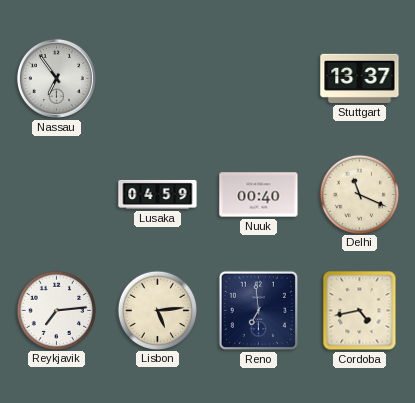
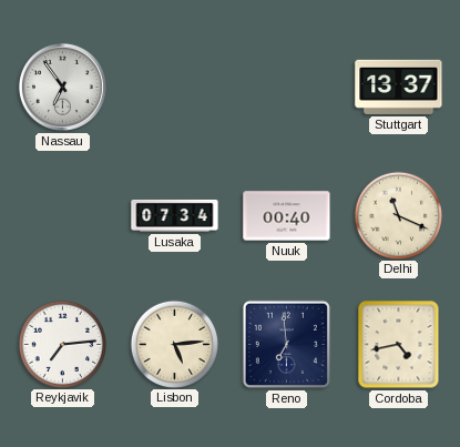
Lusaka: 04:59 -> 07:34 (175, 215)
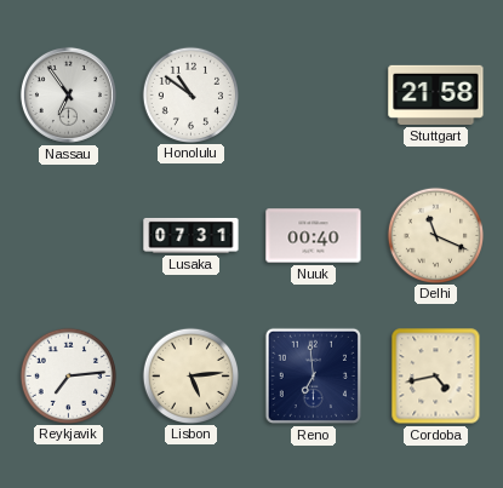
Honolulu: none -> 10:51 (190, 94)
Stuttgart: 13:37 -> 21:58 (436, 94)
Lusaka: 07:34 -> 07:31 (192, 235)
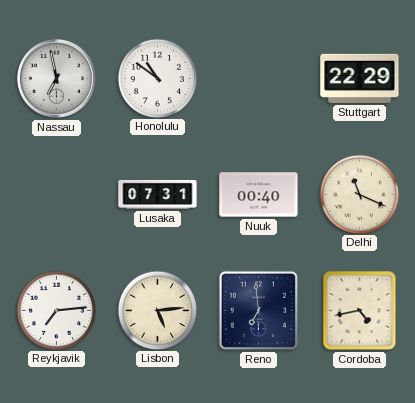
Nassau: 6:54 -> 6:58 (56, 78)
Stuttgart: 21:58 -> 22:29 (360, 78)
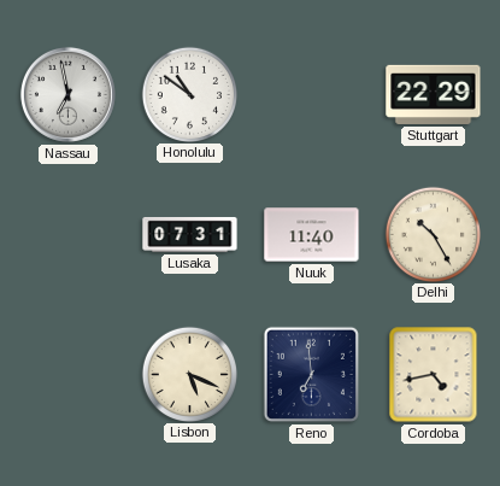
Nuuk: 00:40 -> 11:40 (312, 235)
Delhi: 11:19 -> 10:25 (433, 234)
Reykjavik: 7:14 -> none (56, 310)
Lisbon: 5:14 -> 5:19 (189, 374)
